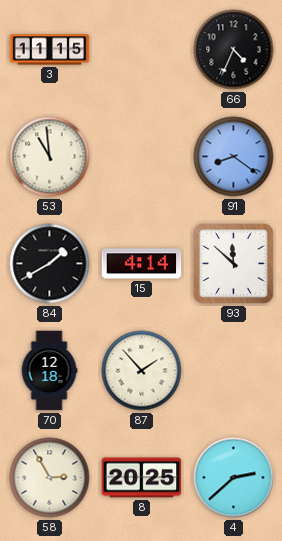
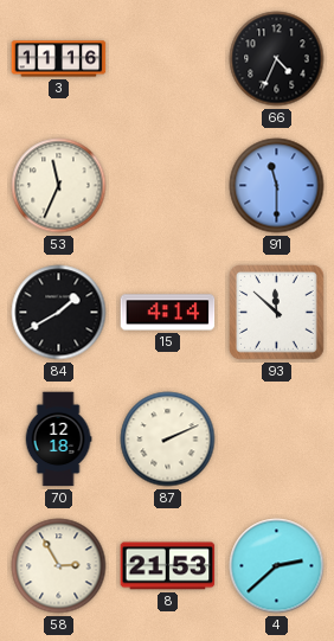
3: 11:15 -> 11:16 (59, 59)
53: 10:59 -> 11:34 (59, 186)
91: 8:21 -> 11:30 (277, 186)
87: 1:53 -> 2:11 (168, 440)
8: 20:25 -> 21:53 (168, 566)
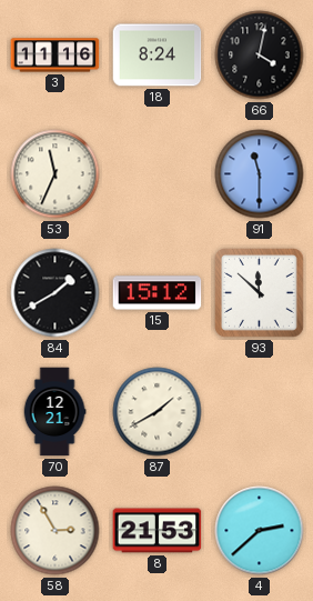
18: none -> 8:24 (158, 56)
66: 4:34 -> 4:02 (260, 56)
15: 4:14 -> 15:12 (158, 293)
70: 12:18 -> 12:21 (54, 412)
87: 2:11 -> 1:40 (158, 412)
